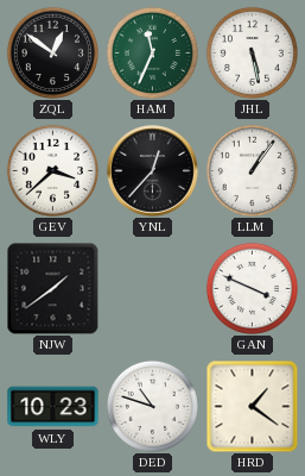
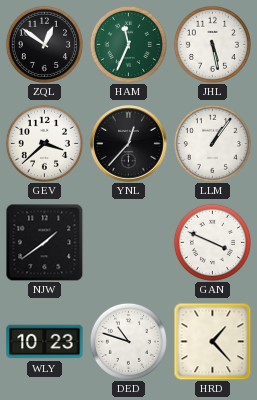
HRD: 1:21 -> 1:23 (212, 341)
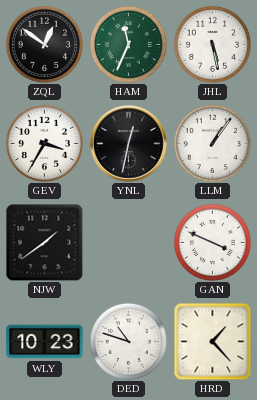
GEV: 3:38 -> 3:35 (44, 143)
YNL: 12:37 -> 12:32 (129, 144)
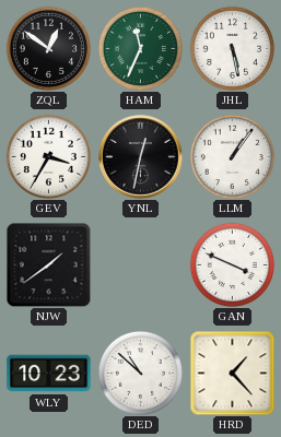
DED: 10:48 -> 10:52 (140, 373)
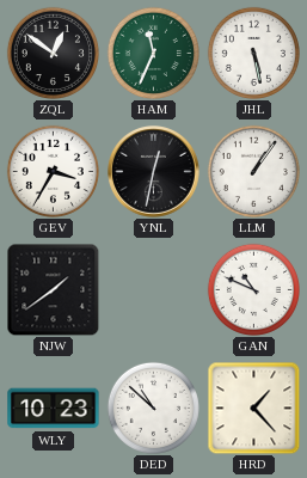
GAN: 3:49 -> 10:49 (253, 289)
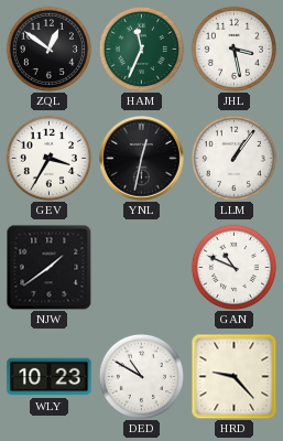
JHL: 5:28 -> 3:28 (233, 49)
DED: 10:52 -> 10:50 (141, 376)
HRD: 1:23 -> 9:23 (233, 376)
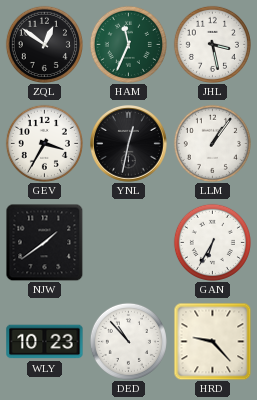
GAN: 10:49 -> 6:35 (212, 242)
DED: 10:50 -> 10:53 (128, 341)
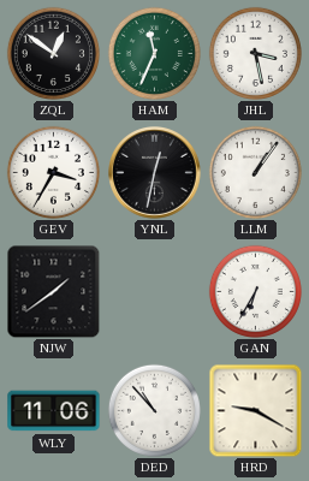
WLY: 10:23 -> 11:06 (54, 411)
HRD: 9:23 -> 9:20 (255, 410)
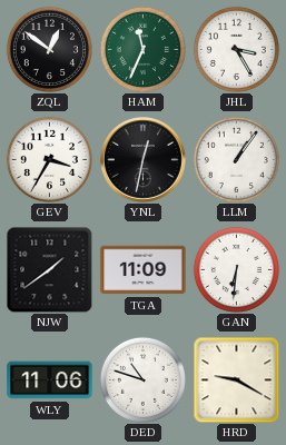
JHL: 3:28 -> 3:25 (236, 49)
TGA: none -> 11:09 (144, 270)
GAN: 6:35 -> 6:31 (236, 269)
DED: 10:53 -> 10:48 (142, 379)
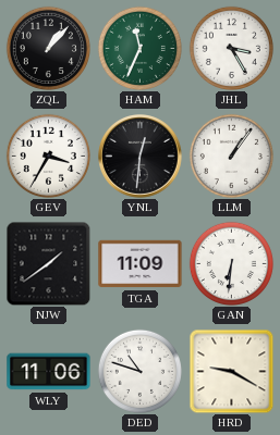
ZQL: 12:51 -> 1:07 (48, 48)
YNL: 12:32 -> 12:31 (141, 157)
